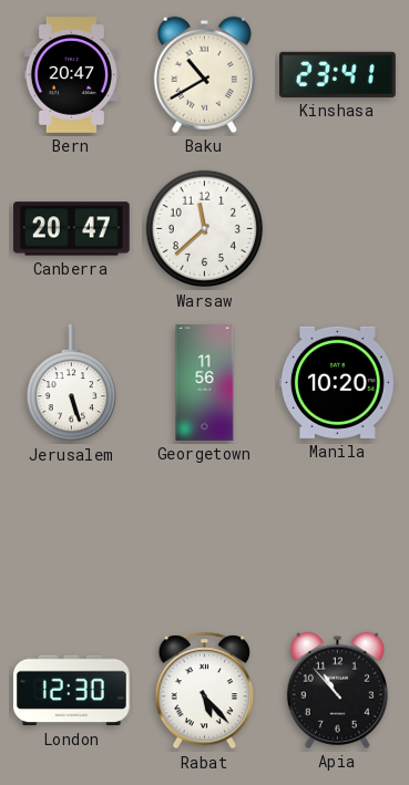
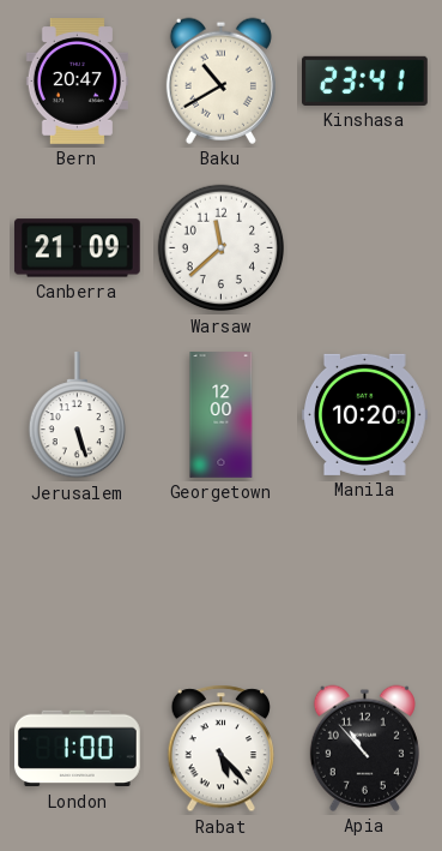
Canberra: 20:47 -> 21:09 (77, 248)
Georgetown: 11:56 -> 12:00 (222, 415)
London: 12:30 -> 1:00 (78, 749)
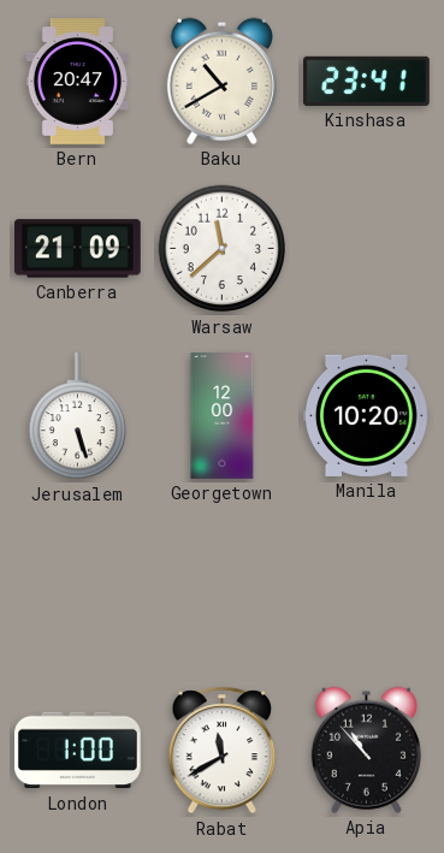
Rabat: 5:23 -> 11:40 (223, 751)
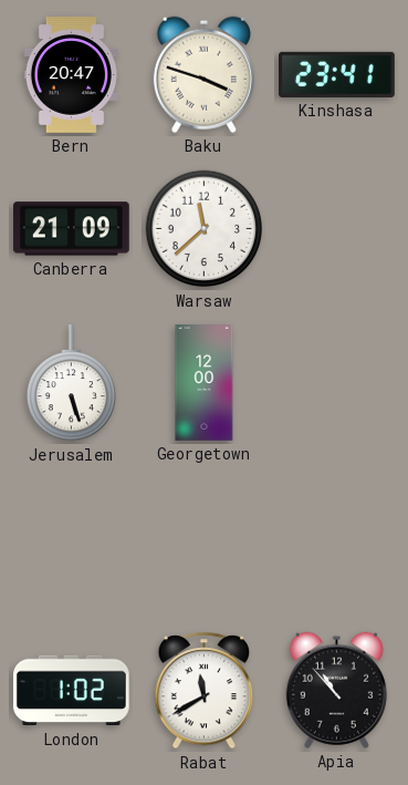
Baku: 10:40 -> 3:48 (203, 74)
Manila: 10:20 -> none (367, 415)
London: 1:00 -> 1:02 (72, 691)
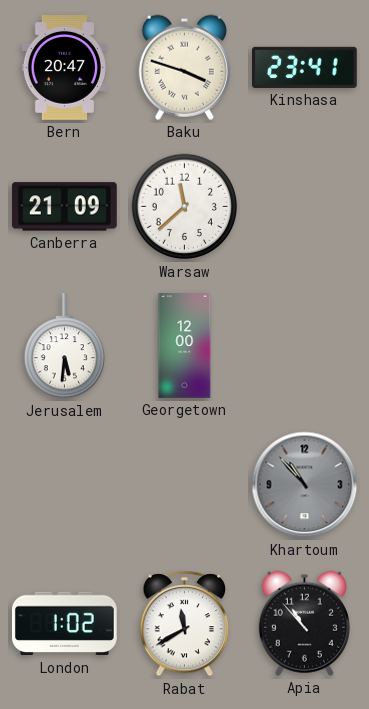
Jerusalem: 5:27 -> 5:31 (64, 347)
Khartoum: none -> 10:53 (305, 485)
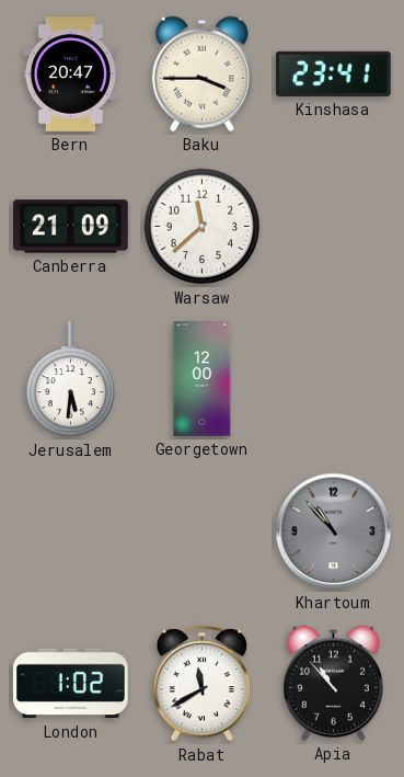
Baku: 3:48 -> 3:45 (201, 73)
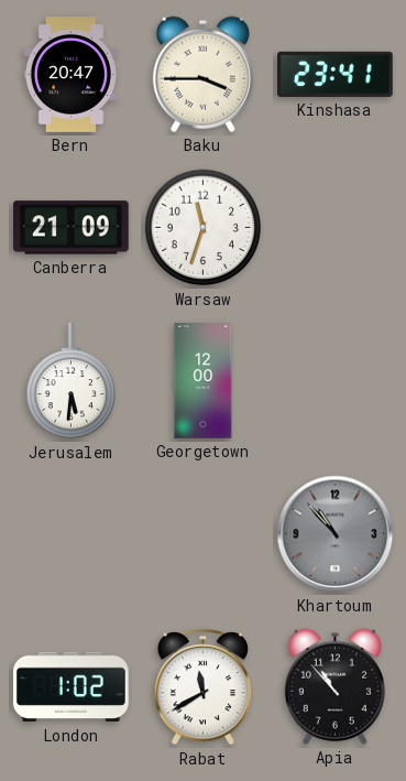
Warsaw: 11:38 -> 11:33 (204, 228)
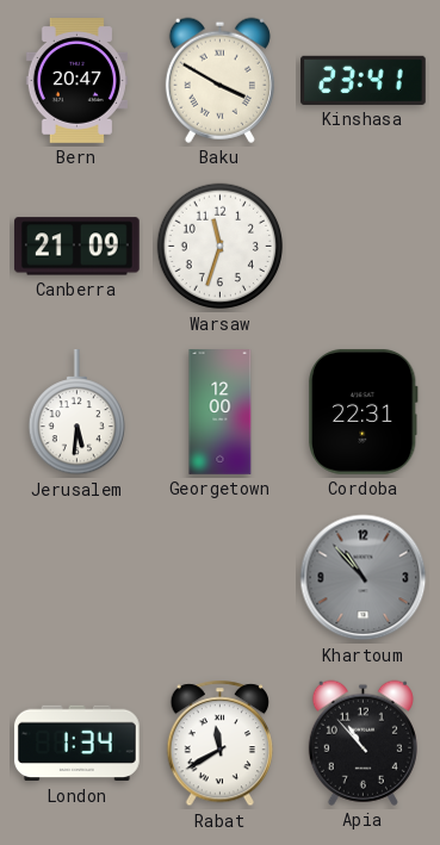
Baku: 3:45 -> 3:50 (219, 80)
Cordoba: none -> 22:31 (362, 411)
London: 1:02 -> 1:34 (78, 744)
